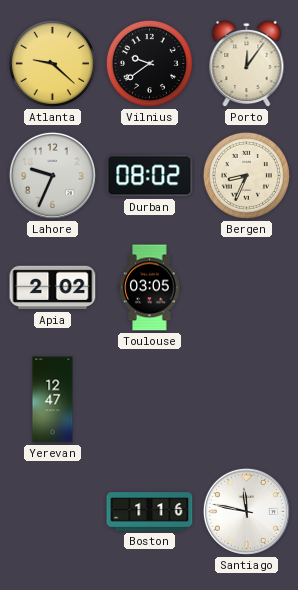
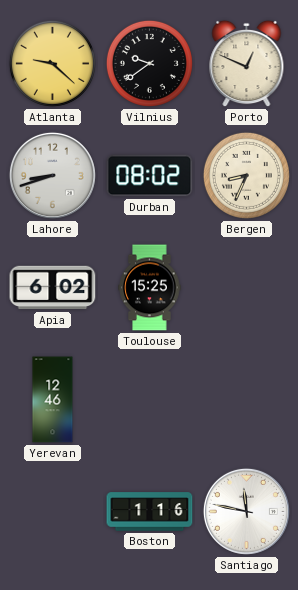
Porto: 12:06 -> 12:49 (247, 64)
Lahore: 9:34 -> 8:42 (52, 175)
Apia: 2:02 -> 6:02 (53, 288)
Toulouse: 03:05 -> 15:25 (150, 288)
Yerevan: 12:47 -> 12:46 (53, 400)
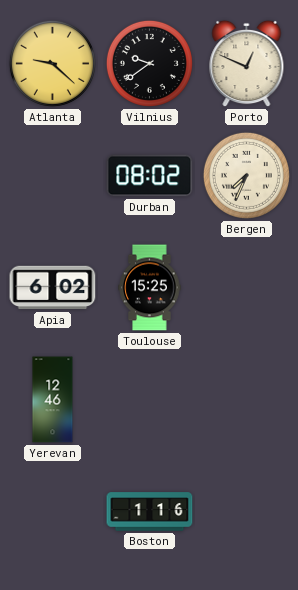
Lahore: 8:42 -> none (52, 175)
Bergen: 8:34 -> 7:34 (246, 175)
Santiago: 11:47 -> none (246, 511)
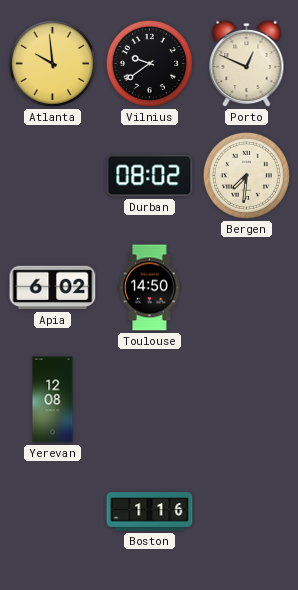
Atlanta: 9:22 -> 9:59 (52, 63)
Bergen: 7:34 -> 7:31 (246, 175)
Toulouse: 15:25 -> 14:50 (150, 288)
Yerevan: 12:46 -> 12:08 (53, 400)
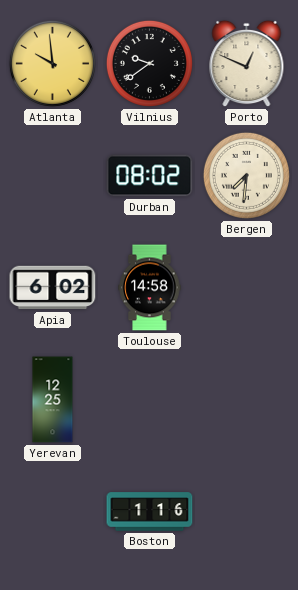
Toulouse: 14:50 -> 14:58 (150, 288)
Yerevan: 12:08 -> 12:25 (53, 400)
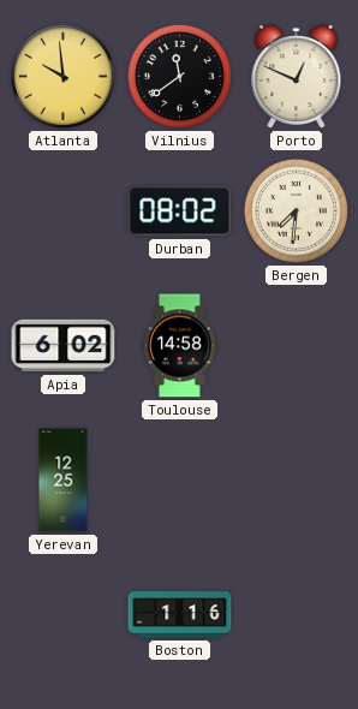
Vilnius: 9:39 -> 11:39 (179, 76)
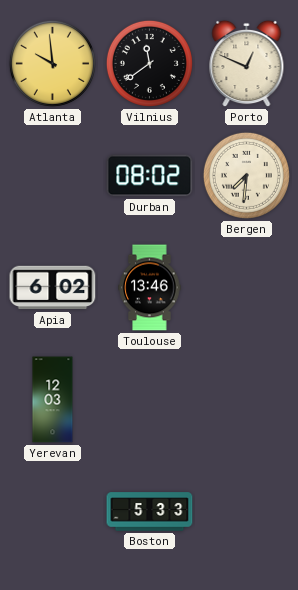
Toulouse: 14:58 -> 13:46 (150, 288)
Yerevan: 12:25 -> 12:03 (53, 400)
Boston: 1:16 -> 5:33 (150, 512)
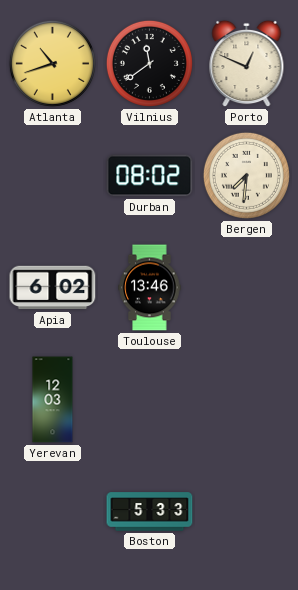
Atlanta: 9:59 -> 10:42 (52, 63)
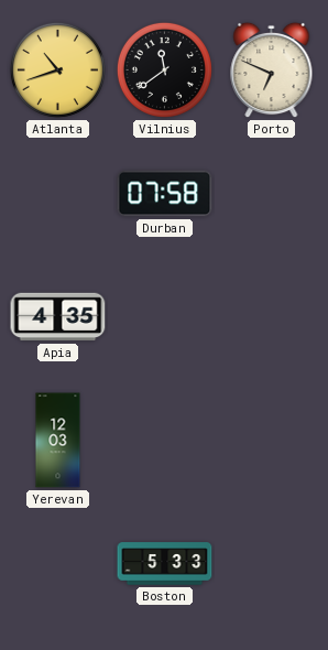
Porto: 12:49 -> 6:49 (272, 71)
Durban: 08:02 -> 07:58 (165, 194)
Bergen: 7:31 -> none (246, 175)
Apia: 6:02 -> 4:35 (58, 317)
Toulouse: 13:46 -> none (150, 288)
